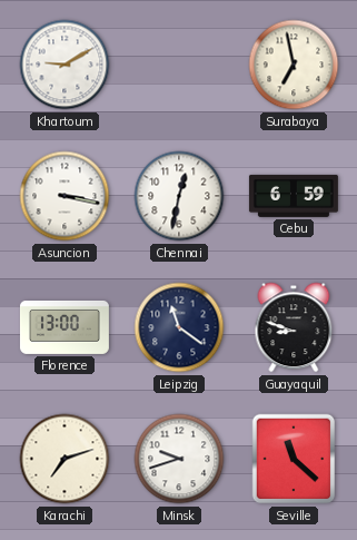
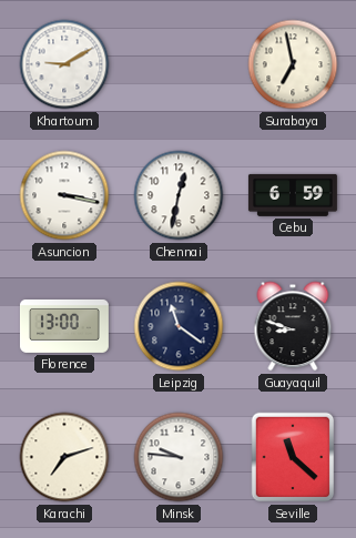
Minsk: 9:42 -> 9:46 (179, 457)
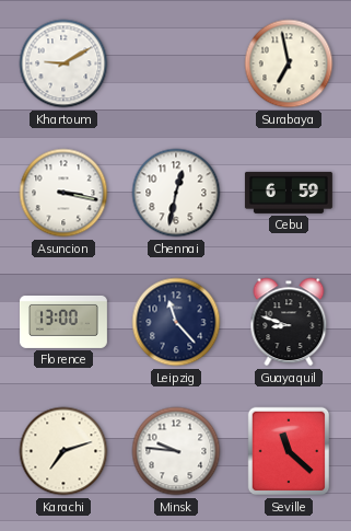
Leipzig: 11:21 -> 11:23 (176, 322)
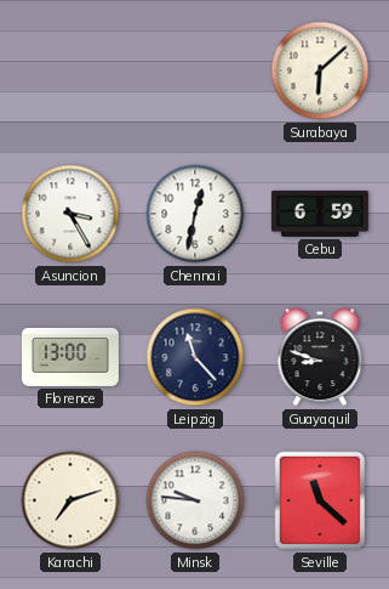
Khartoum: 9:10 -> none (63, 64)
Surabaya: 6:58 -> 6:08 (320, 70)
Asuncion: 3:17 -> 3:25 (70, 214)
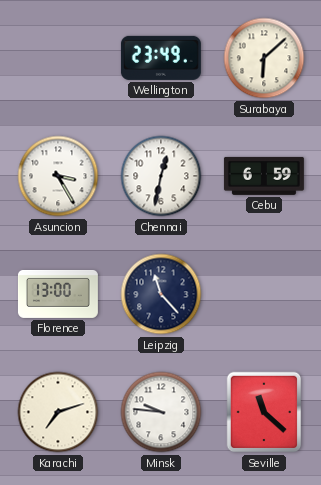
Wellington: none -> 23:49 (161, 58)
Guayaquil: 8:48 -> none (320, 357)
